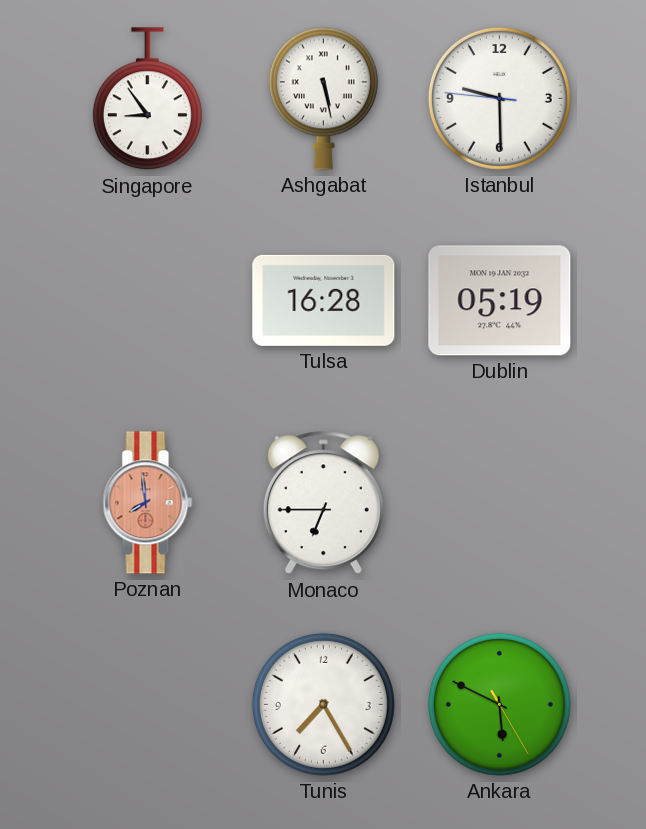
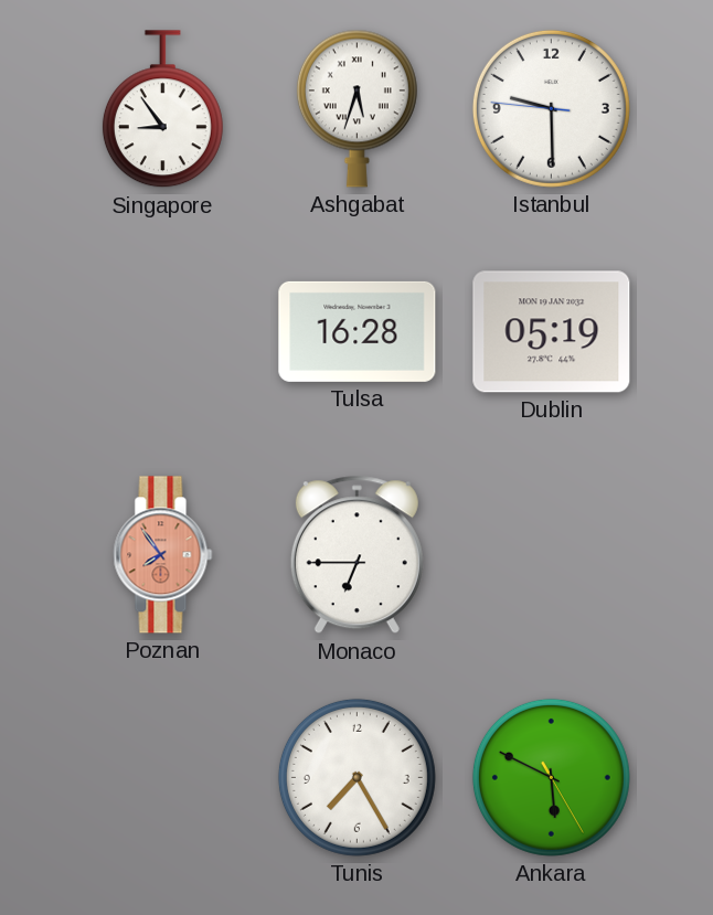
Ashgabat: 5:28 -> 5:33 (356, 108)
Poznan: 7:59 -> 7:54 (163, 555)
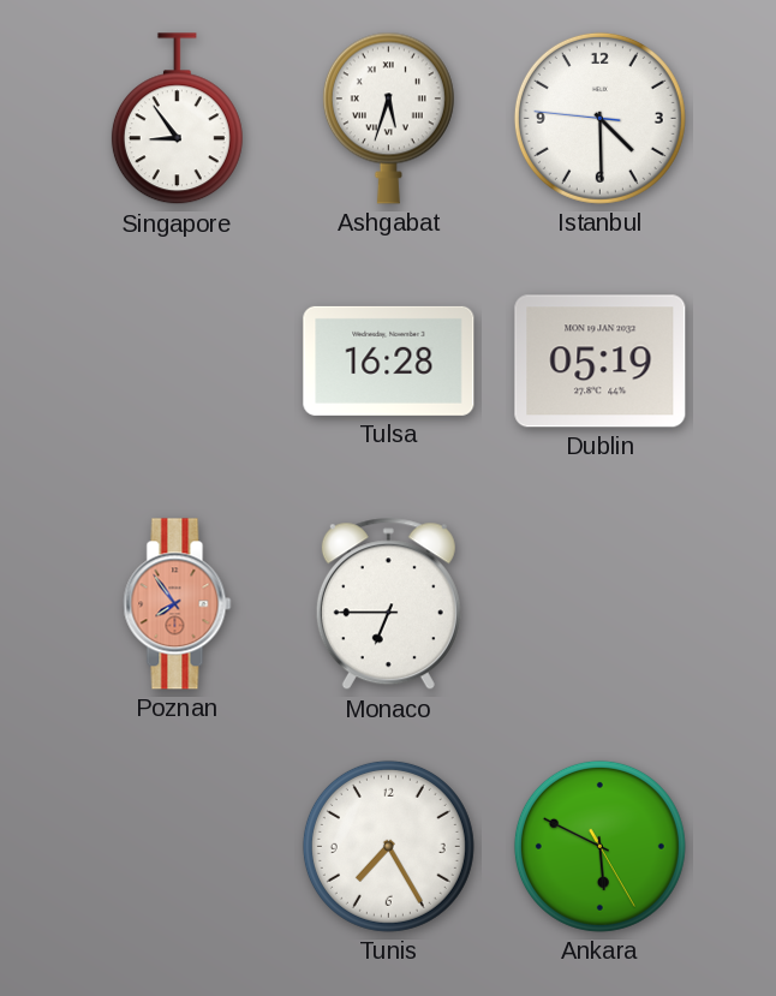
Istanbul: 9:29 -> 4:29 (599, 118)
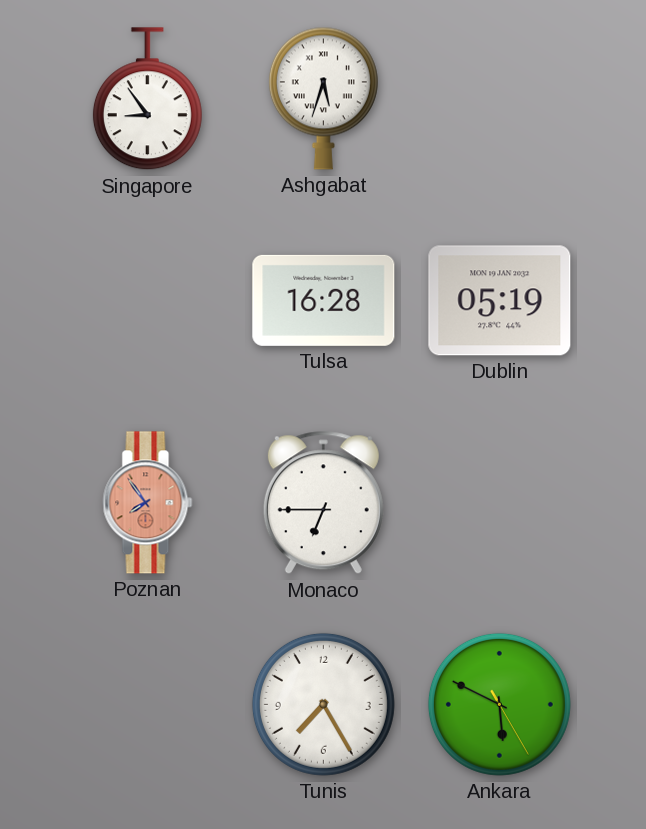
Istanbul: 4:29 -> none (599, 118)
